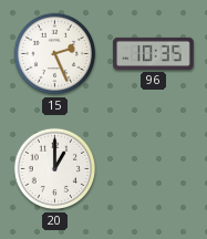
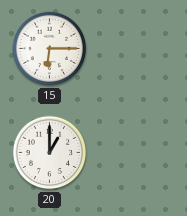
15: 2:26 -> 6:15 (50, 49)
96: 10:35 -> none (154, 53)
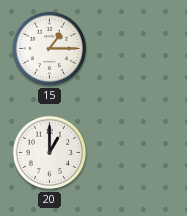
15: 6:15 -> 1:15 (50, 49)
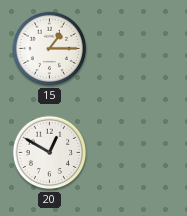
20: 1:00 -> 12:50 (50, 153)
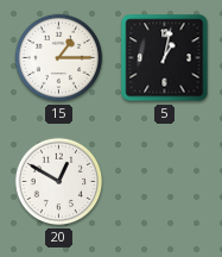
5: none -> 1:02 (165, 58)
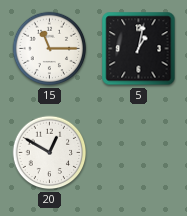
15: 1:15 -> 11:15 (50, 49)
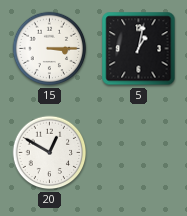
15: 11:15 -> 3:15 (50, 49)
